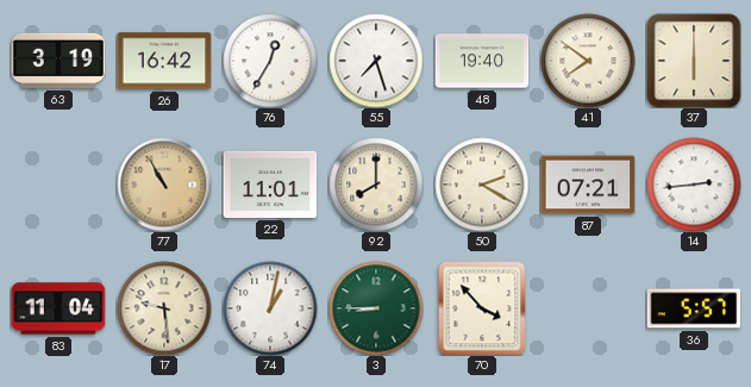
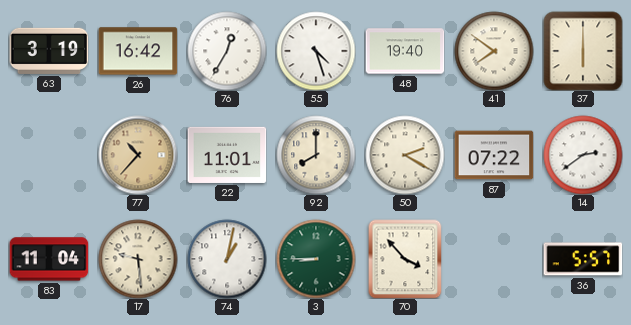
55: 7:27 -> 4:27 (316, 51)
77: 10:55 -> 10:37 (138, 155)
87: 07:21 -> 07:22 (494, 155)
14: 2:44 -> 2:39 (583, 155)
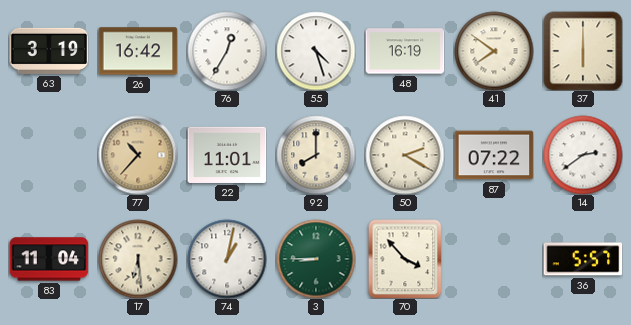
48: 19:40 -> 16:19 (405, 51)
17: 9:29 -> 6:29 (138, 259)
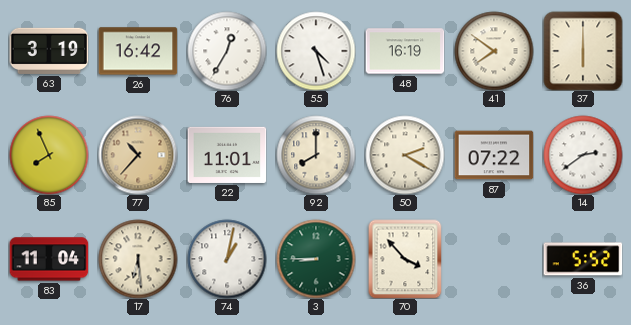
85: none -> 7:56 (49, 155)
36: 5:57 -> 5:52 (583, 259)
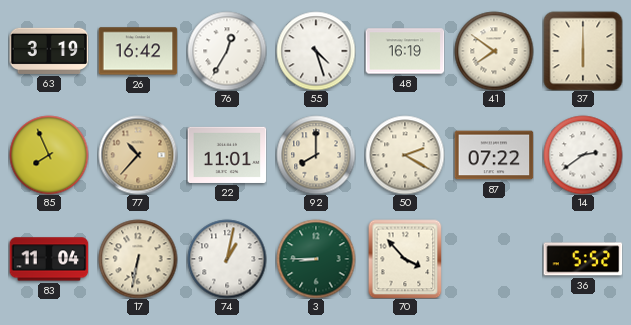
17: 6:29 -> 6:32 (138, 259)
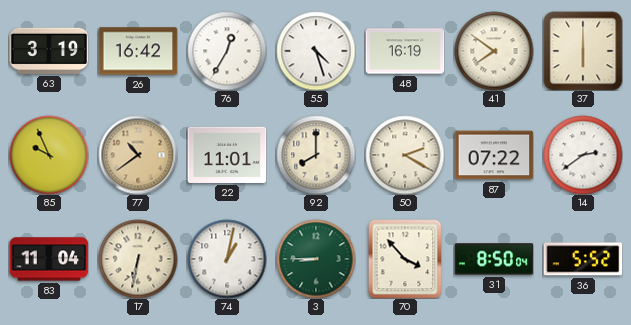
85: 7:56 -> 9:56 (49, 155)
77: 10:37 -> 10:39 (138, 155)
31: none -> 8:50 (494, 259)
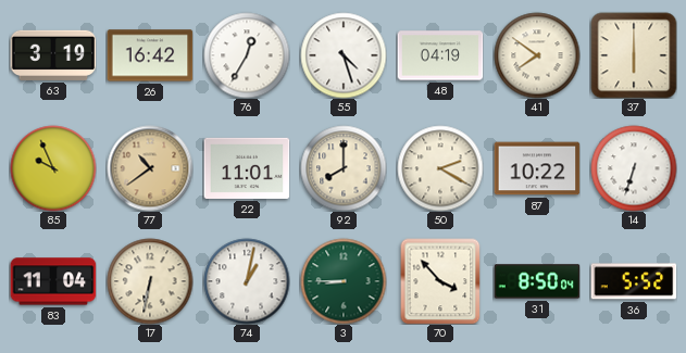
48: 16:19 -> 04:19 (440, 55)
87: 07:22 -> 10:22 (537, 168)
14: 2:39 -> 6:33 (634, 168)
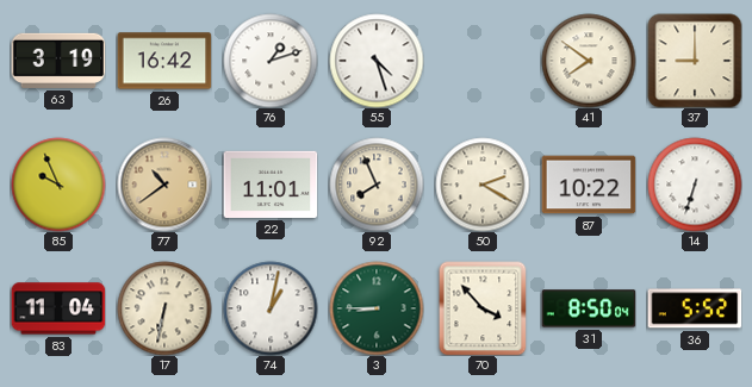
76: 12:35 -> 1:12 (271, 61)
48: 04:19 -> none (440, 55)
37: 6:00 -> 9:00 (695, 61)
92: 8:00 -> 7:56 (377, 185)
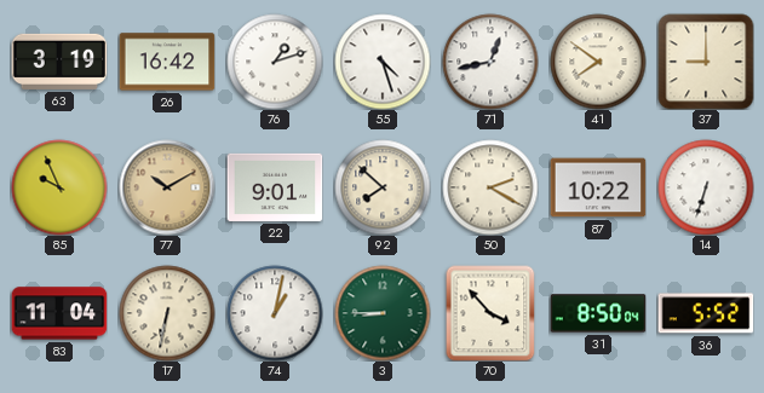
71: none -> 12:43 (490, 62)
77: 10:39 -> 10:10 (167, 187)
22: 11:01 -> 9:01 (275, 187)
92: 7:56 -> 7:52 (383, 187)
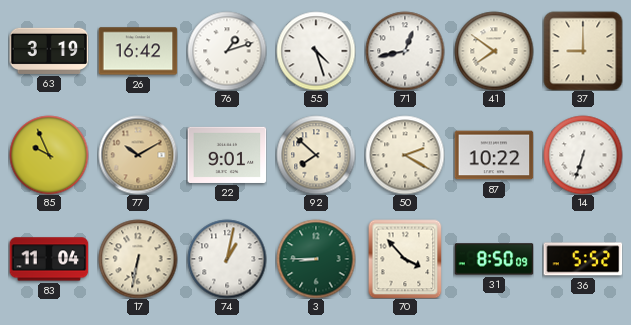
31: 8:50:04 -> 8:50:09 (494, 259)
